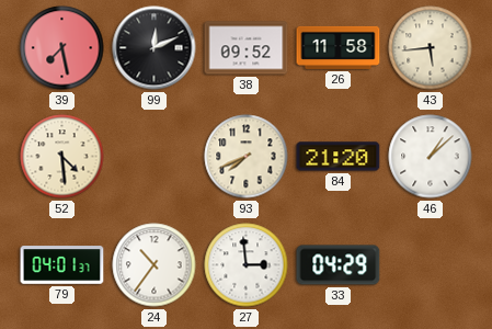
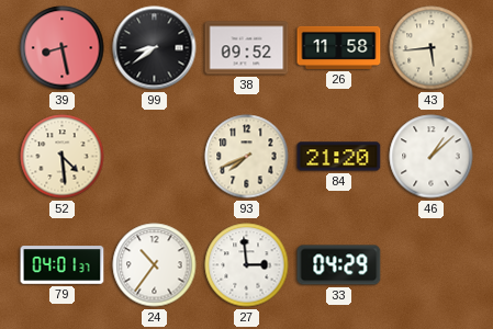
39: 7:28 -> 8:28 (63, 48)
99: 12:11 -> 8:39 (155, 48)
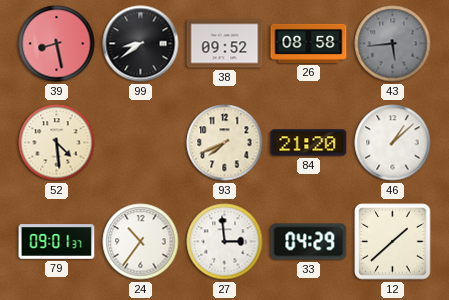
26: 11:58 -> 08:58 (309, 43)
43 dial: cream -> grey (393, 44)
79: 04:01 -> 09:01 (57, 242)
12: none -> 1:38 (393, 242)
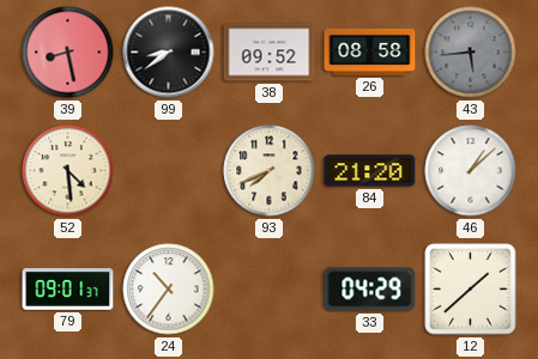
27: 2:59 -> none (225, 242)
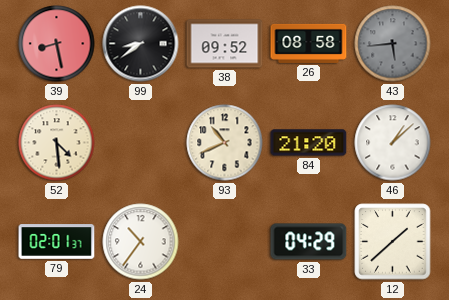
93: 7:41 -> 10:41 (225, 143)
79: 09:01 -> 02:01 (57, 242)
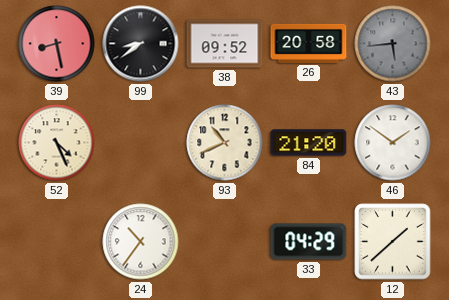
26: 08:58 -> 20:58 (309, 43)
52: 4:29 -> 4:26 (57, 143)
46: 1:08 -> 1:51 (393, 143)
79: 02:01 -> none (57, 242)
